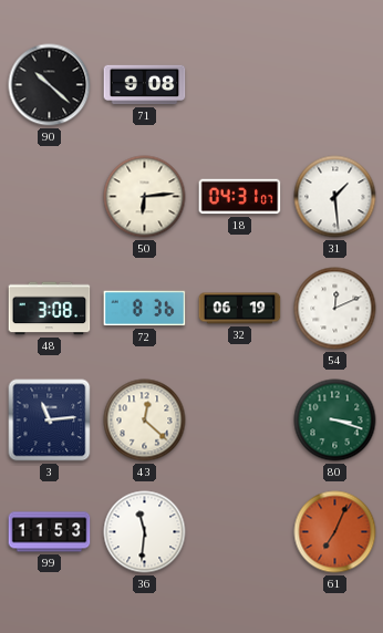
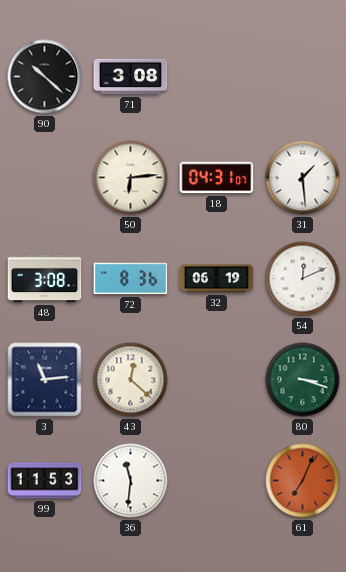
71: 9:08 -> 3:08 (131, 77)
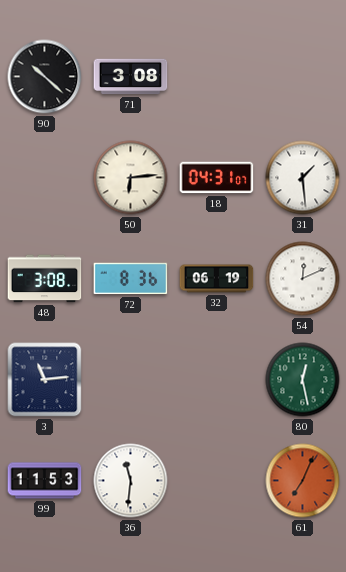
43: 12:22 -> none (131, 380)
80: 3:18 -> 12:28 (303, 380)
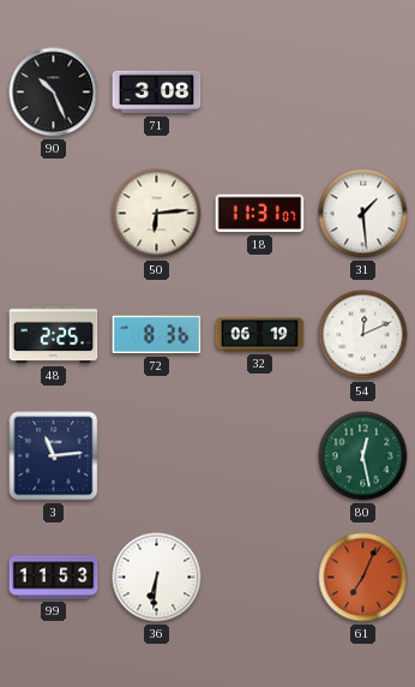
90: 10:22 -> 10:26 (54, 92)
18: 04:31 -> 11:31 (260, 214)
48: 3:08 -> 2:25 (54, 335)
36: 11:31 -> 6:31 (157, 578)
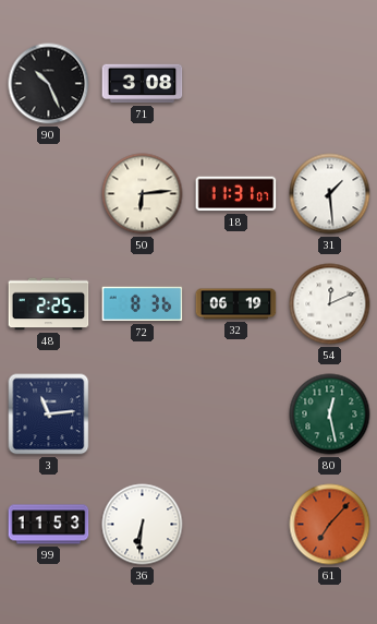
61: 7:04 -> 7:07 (330, 525)
